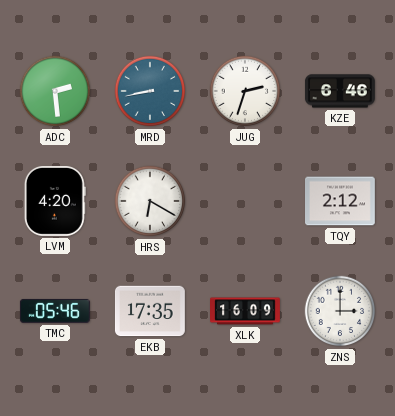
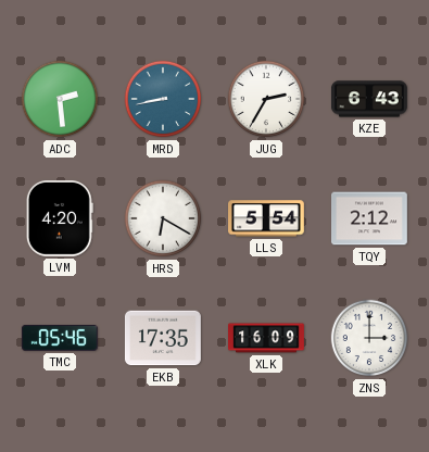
JUG: 2:33 -> 2:35 (266, 99)
KZE: 6:46 -> 6:43 (369, 99)
LLS: none -> 5:54 (267, 218)
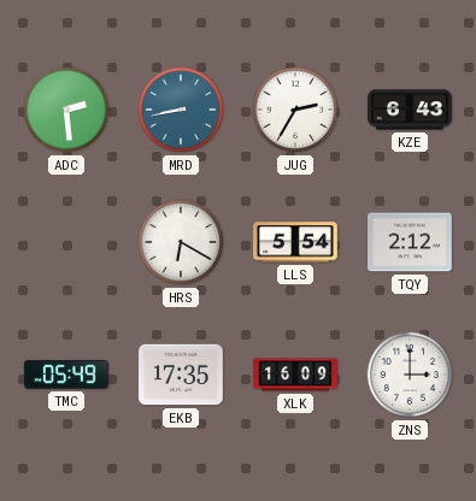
LVM: 4:20 -> none (60, 218)
TMC: 05:46 -> 05:49 (66, 375)
